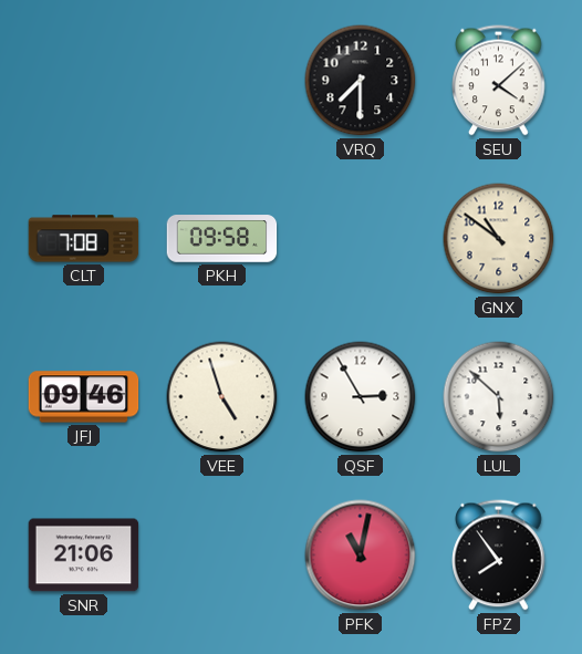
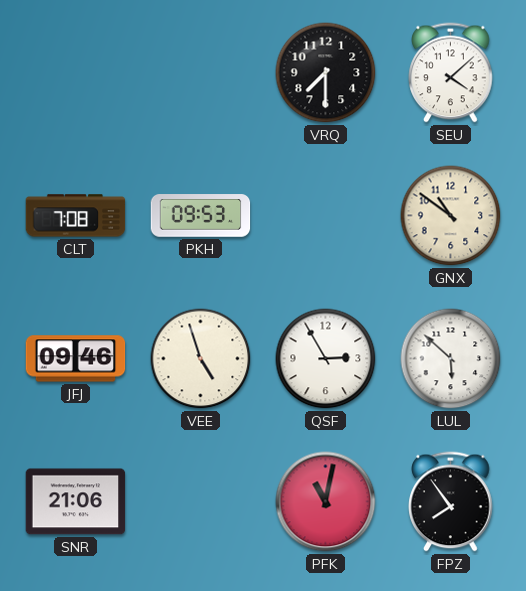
PKH: 09:58 -> 09:53 (201, 216)
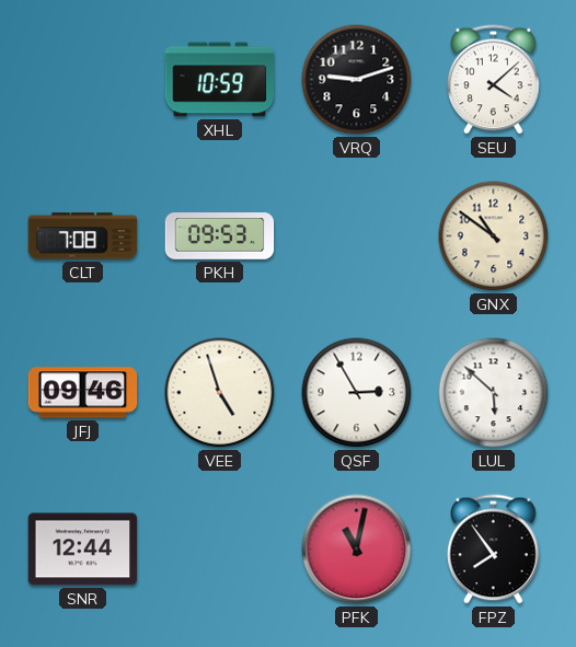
XHL: none -> 10:59 (220, 80)
VRQ: 7:30 -> 9:12 (357, 80)
SNR: 21:06 -> 12:44 (83, 550)
